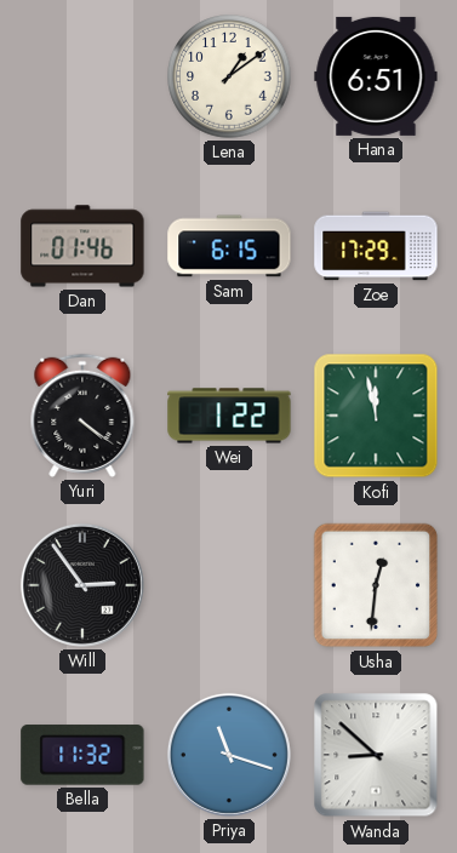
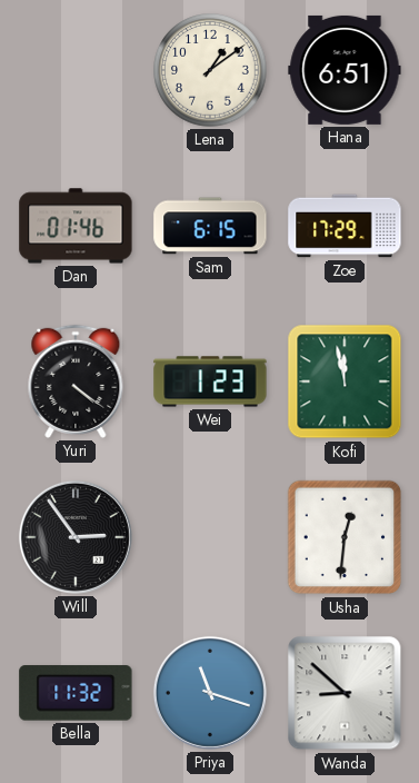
Wei: 1:22 -> 1:23 (210, 381)
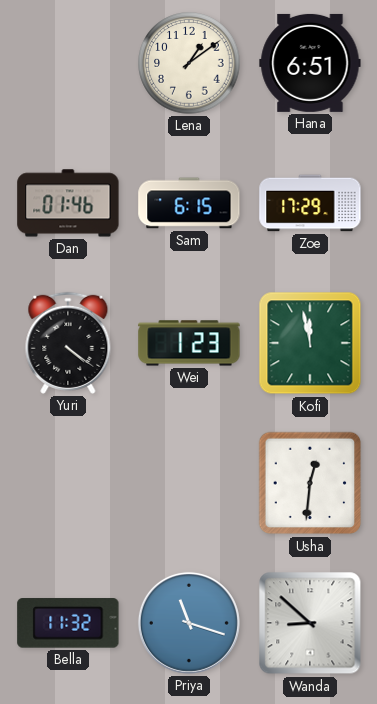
Will: 2:54 -> none (76, 537)
